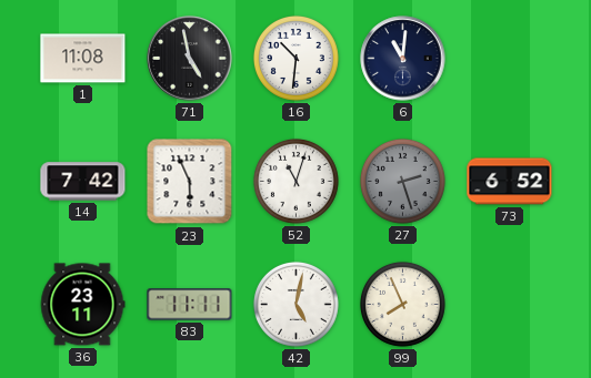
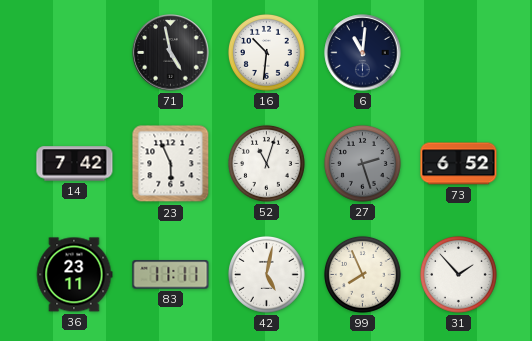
1: 11:08 -> none (83, 59)
31: none -> 1:53 (458, 274)
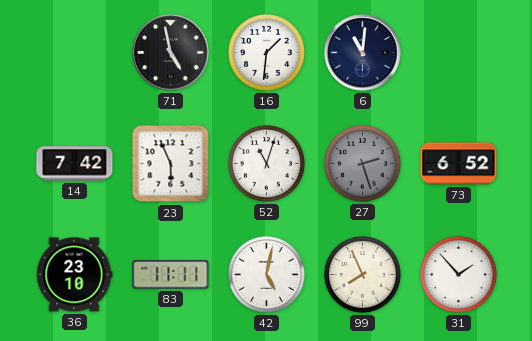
16: 10:31 -> 1:31 (266, 52)
36: 23:11 -> 23:10 (74, 275)
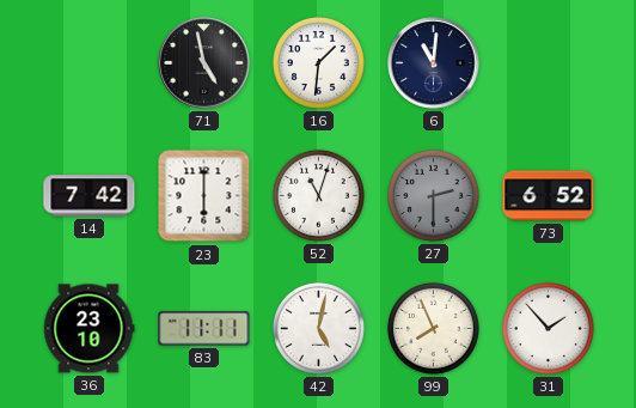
23: 5:56 -> 6:00 (204, 196)
27: 2:27 -> 2:30 (433, 195)
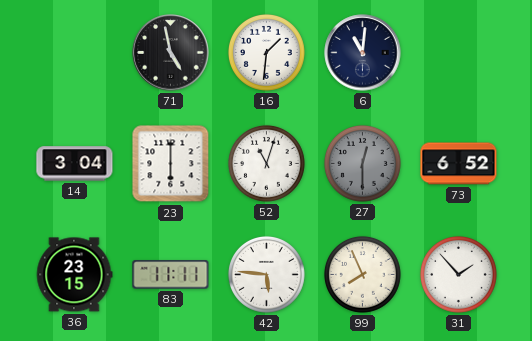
14: 7:42 -> 3:04 (75, 164)
27: 2:30 -> 12:30 (362, 163)
36: 23:10 -> 23:15 (74, 275)
42: 5:02 -> 5:46 (266, 274)
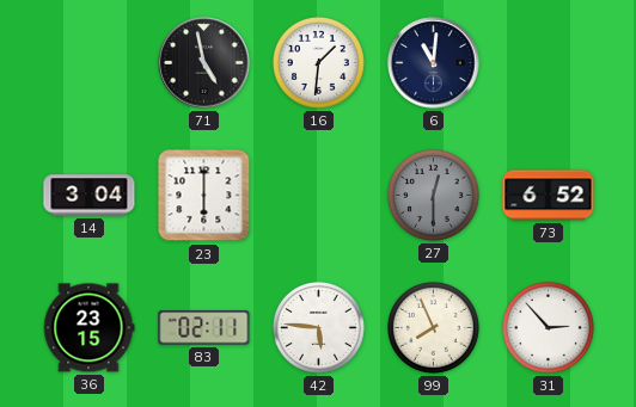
52: 11:03 -> none (266, 163)
83: 11:11 -> 02:11 (204, 328)
31: 1:53 -> 2:53 (548, 327)
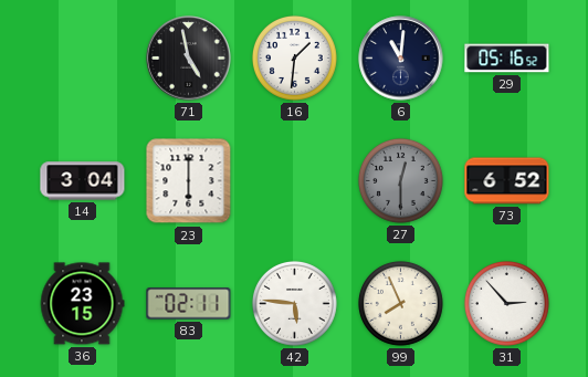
29: none -> 05:16 (507, 59)
